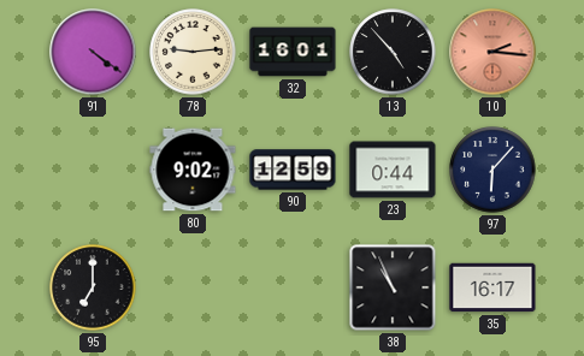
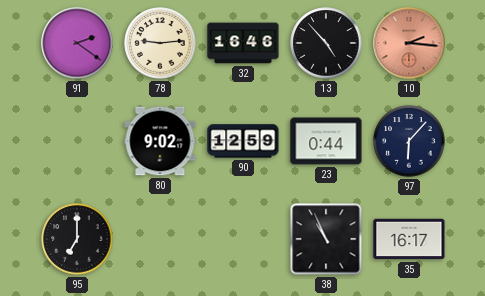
91: 4:21 -> 2:21 (77, 43)
32: 16:01 -> 16:46 (243, 43)
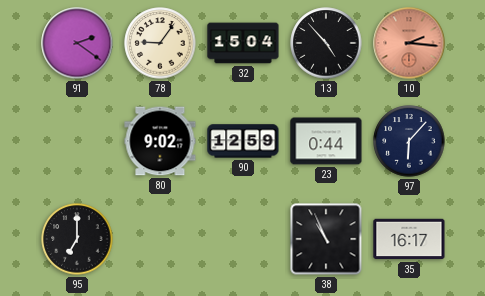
78: 9:14 -> 9:06 (160, 43)
32: 16:46 -> 15:04 (243, 43)
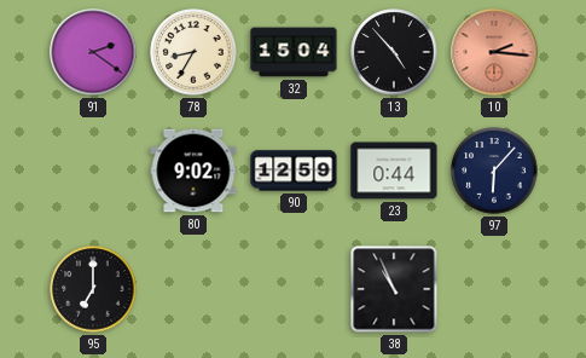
78: 9:06 -> 8:35 (193, 52)
35: 16:17 -> none (409, 239)
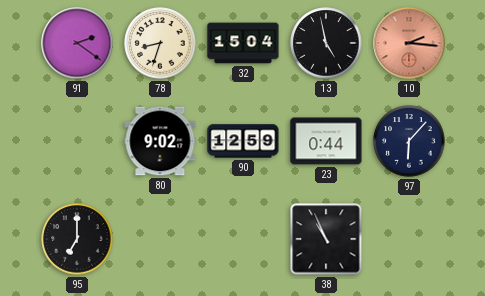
78: 8:35 -> 8:33 (160, 43)
13: 4:53 -> 4:58 (326, 43)
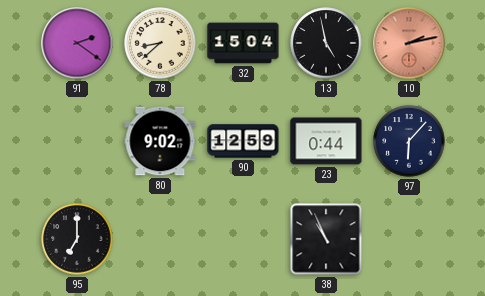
78: 8:33 -> 8:38 (160, 43)
10: 2:16 -> 2:13 (409, 43)
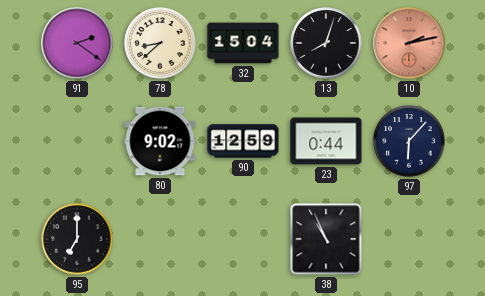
13: 4:58 -> 8:03 (326, 43)
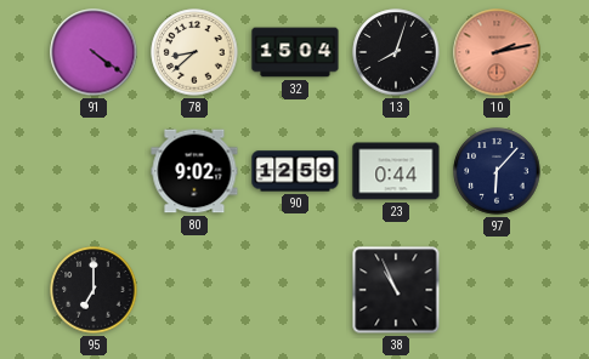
91: 2:21 -> 4:21 (94, 52)
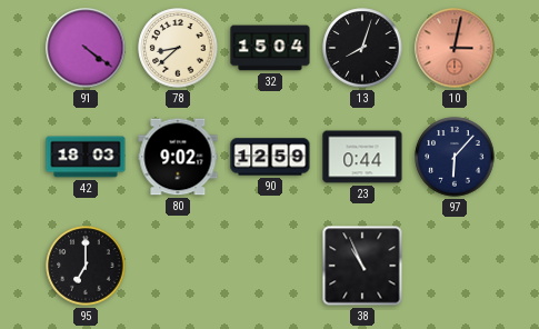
10: 2:13 -> 3:02 (455, 48)
42: none -> 18:03 (86, 157)
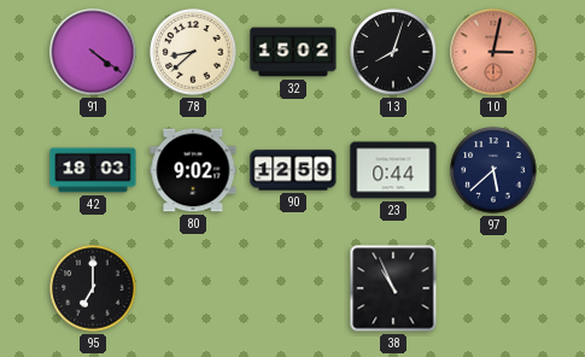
32: 15:04 -> 15:02 (293, 52)
97: 6:07 -> 5:38 (493, 170)
